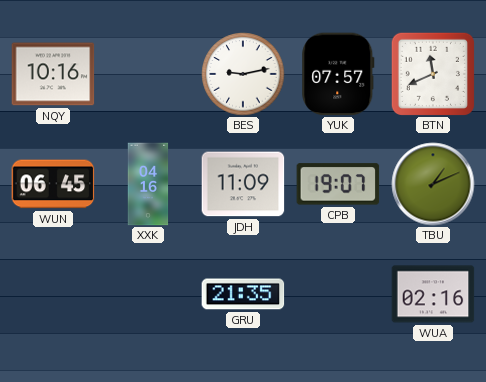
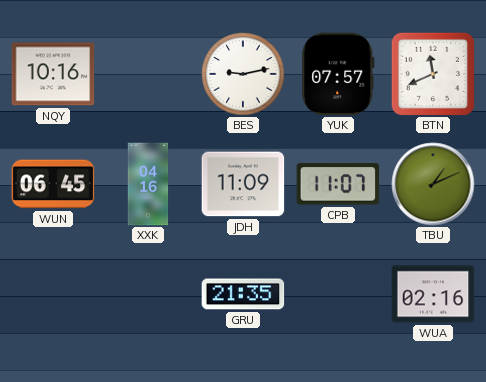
CPB: 19:07 -> 11:07 (338, 184)
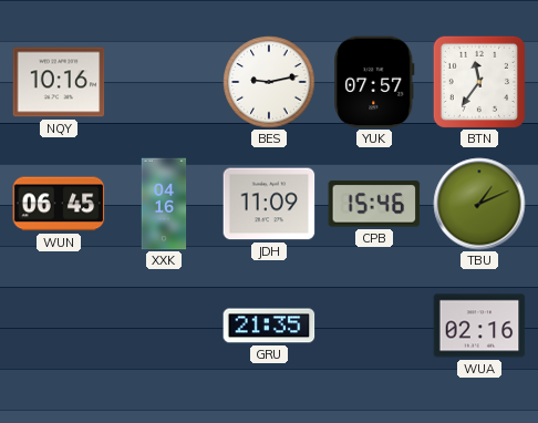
BTN: 11:41 -> 11:36 (479, 82)
CPB: 11:07 -> 15:46 (374, 204)
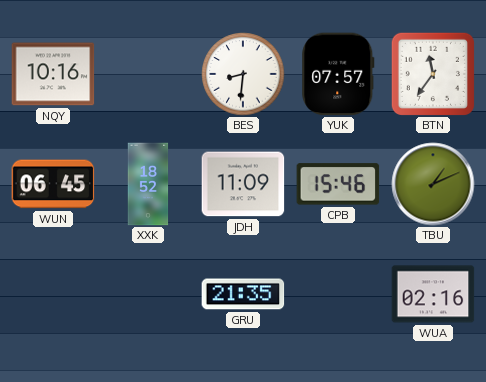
BES: 9:13 -> 8:31 (243, 74)
XXK: 04:16 -> 18:52 (148, 184)
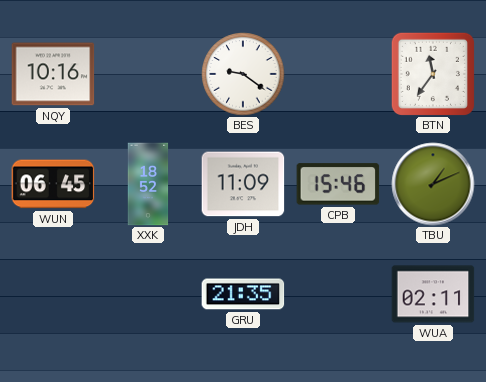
BES: 8:31 -> 9:21 (243, 74)
YUK: 07:57 -> none (338, 74)
WUA: 02:16 -> 02:11 (433, 294)
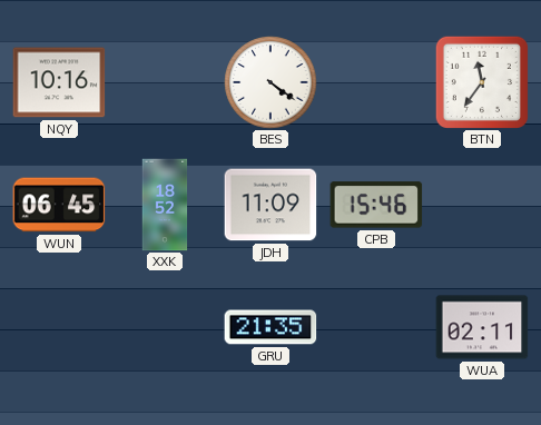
BES: 9:21 -> 4:21 (270, 82)
TBU: 1:11 -> none (433, 184)
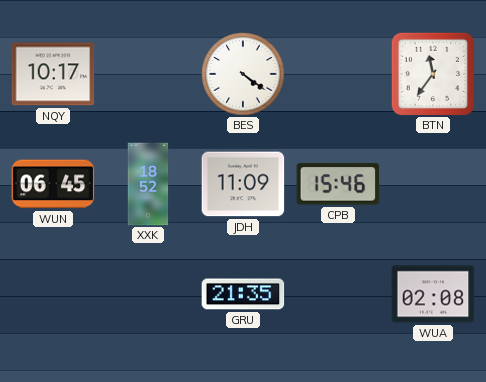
NQY: 10:16 -> 10:17 (53, 74)
WUA: 02:11 -> 02:08 (433, 294)
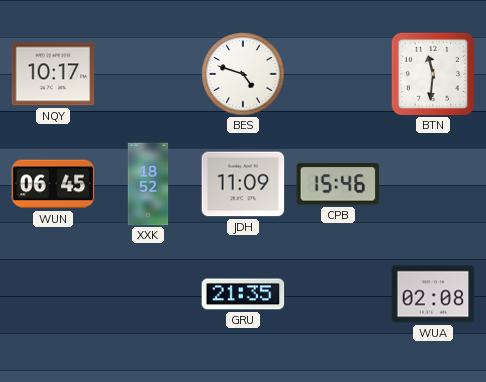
BES: 4:21 -> 4:48 (243, 74)
BTN: 11:36 -> 11:31 (433, 74)
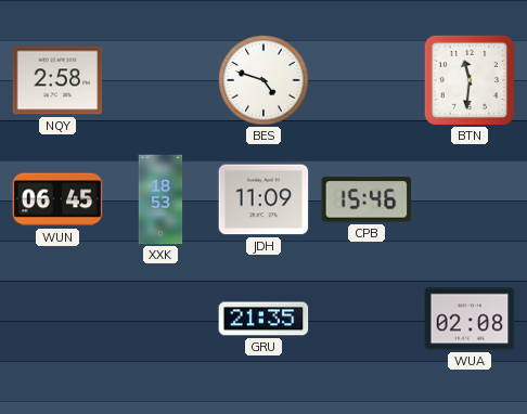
NQY: 10:17 -> 2:58 (57, 80)
XXK: 18:52 -> 18:53 (160, 199)
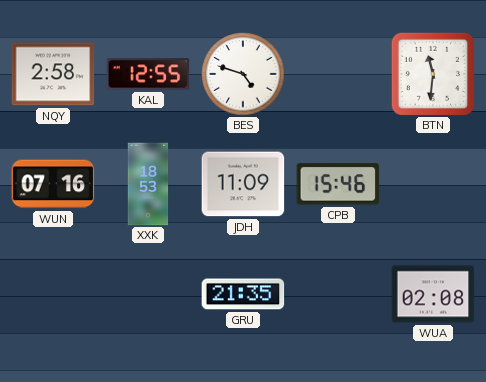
KAL: none -> 12:55 (148, 74)
WUN: 06:45 -> 07:16 (53, 184)
